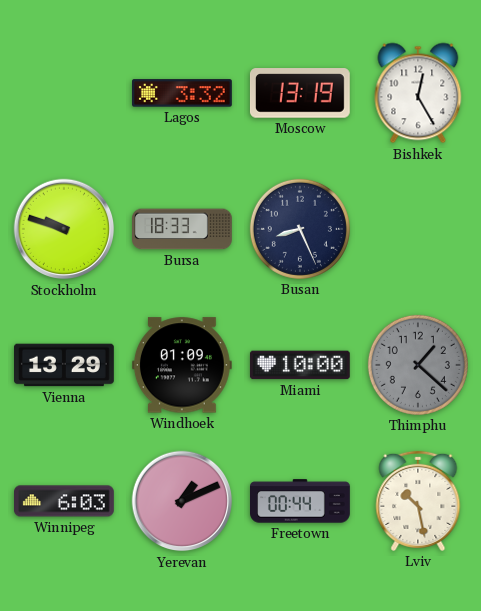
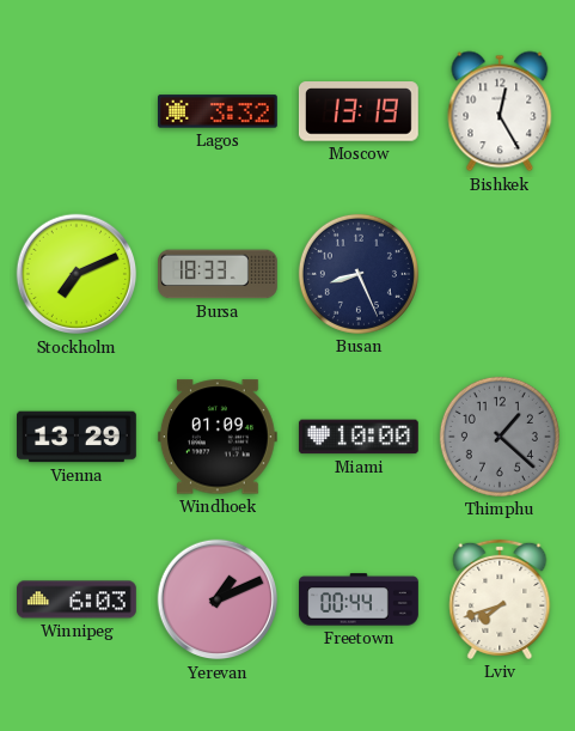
Stockholm: 9:48 -> 7:11 (77, 274)
Lviv: 10:28 -> 7:42 (500, 599)
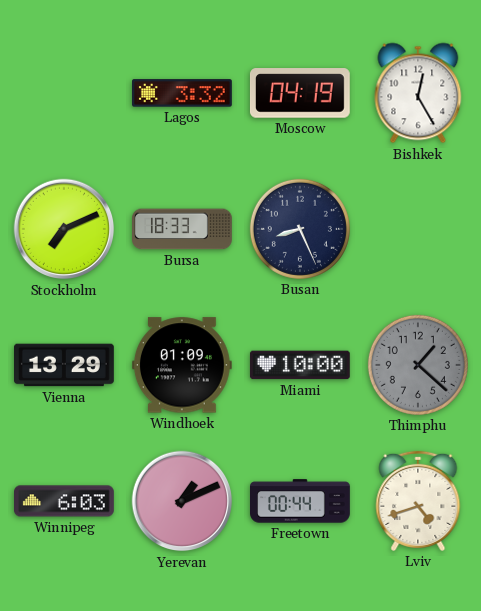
Moscow: 13:19 -> 04:19 (300, 93)
Lviv: 7:42 -> 4:42 (418, 501)
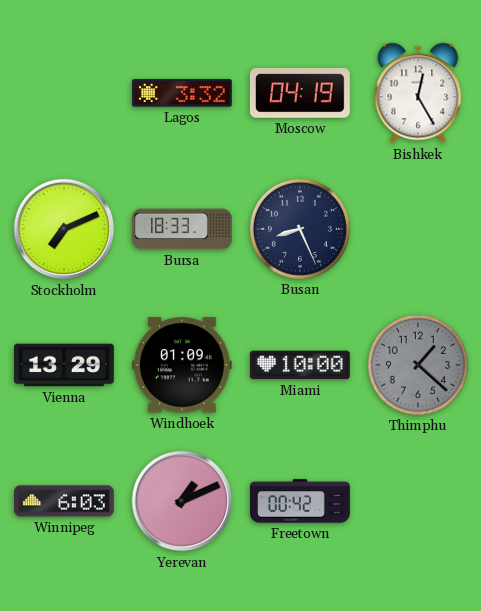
Freetown: 00:44 -> 00:42 (301, 501)
Lviv: 4:42 -> none (418, 501)
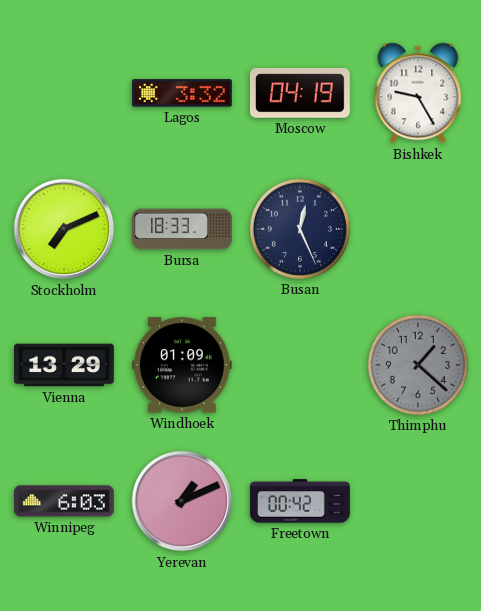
Bishkek: 12:25 -> 9:25 (418, 93)
Busan: 8:26 -> 12:26 (300, 229)
Miami: 10:00 -> none (300, 365)
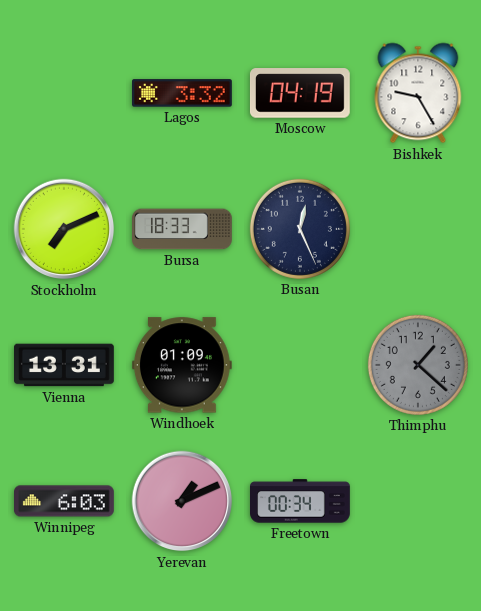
Vienna: 13:29 -> 13:31 (65, 365)
Freetown: 00:42 -> 00:34 (301, 501)
